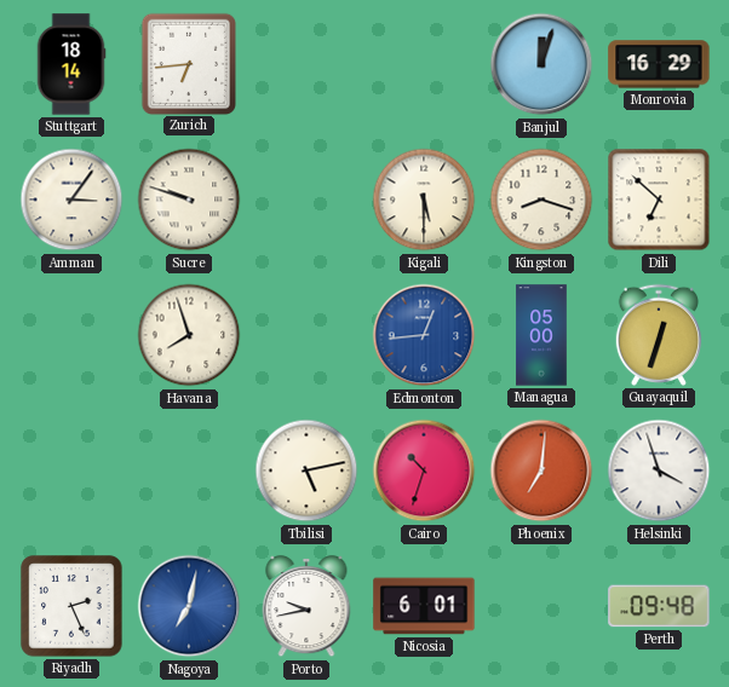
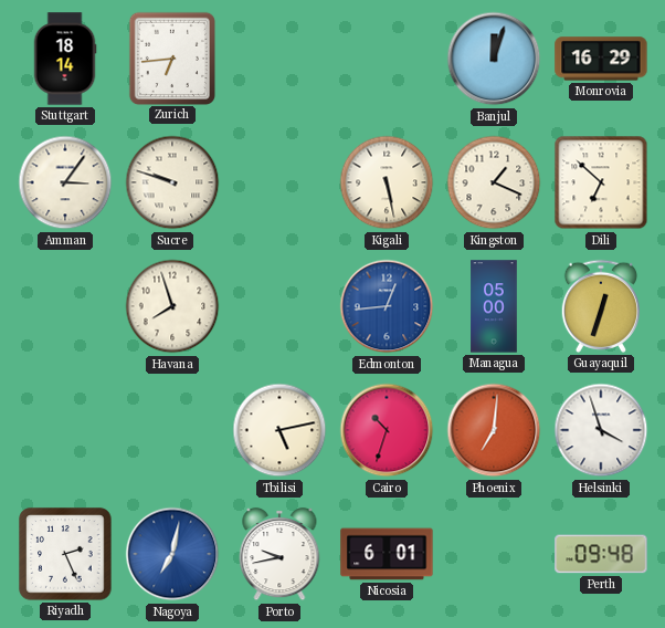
Kigali: 5:30 -> 5:28 (387, 182)
Kingston: 8:18 -> 1:19 (494, 182)
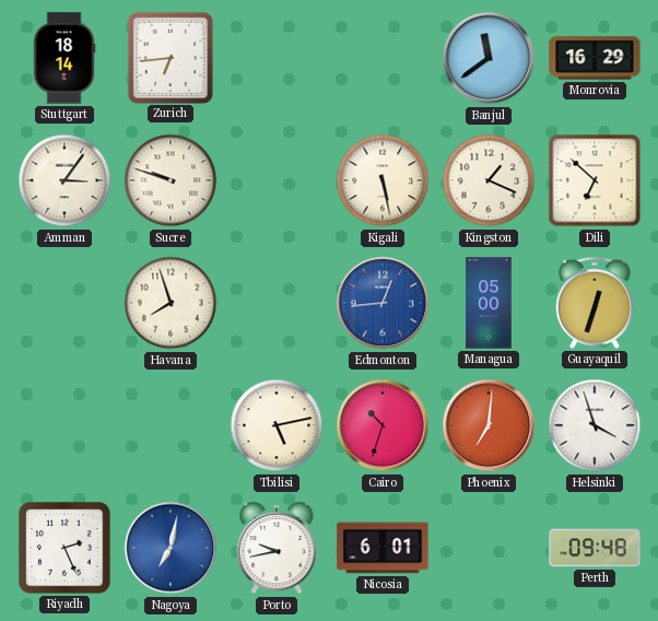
Banjul: 12:03 -> 11:39 (489, 58)
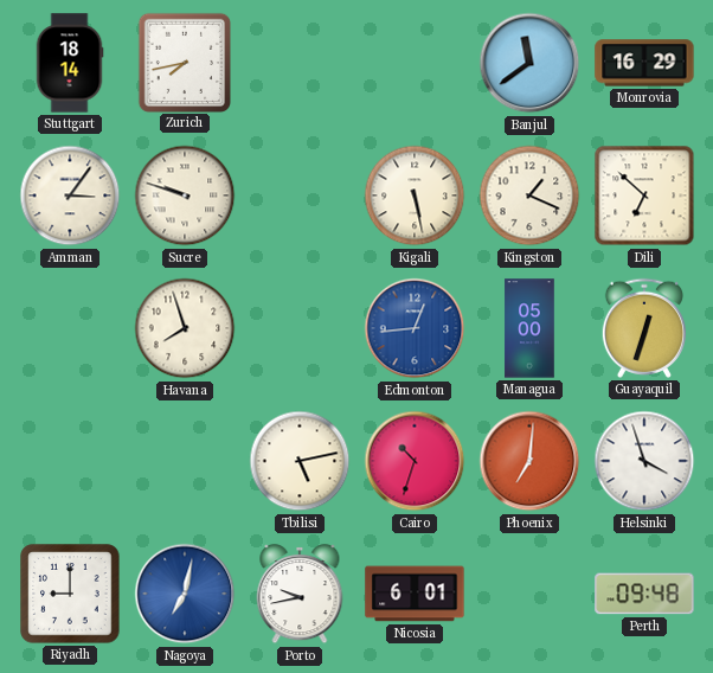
Zurich: 6:44 -> 7:43 (184, 62)
Riyadh: 2:26 -> 9:00 (70, 594)
